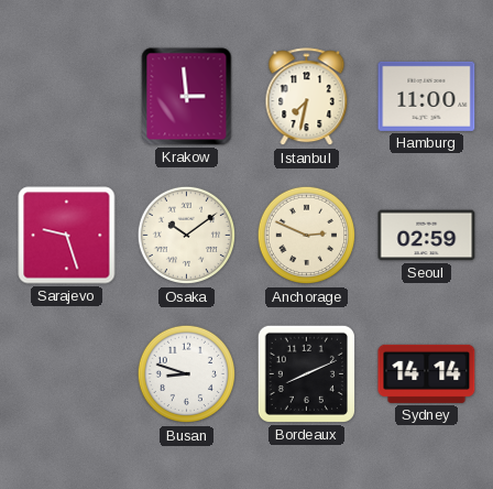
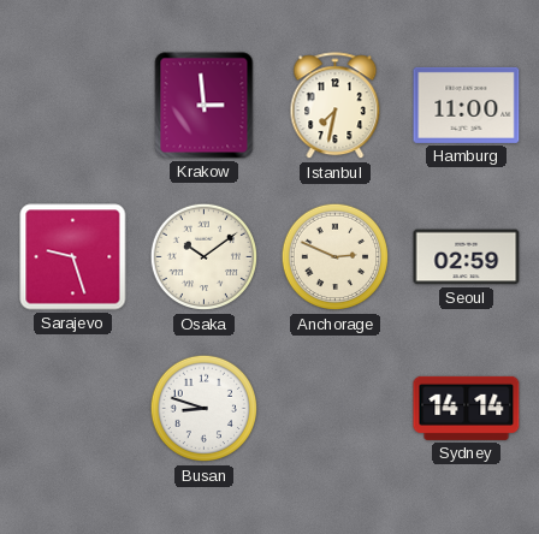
Bordeaux: 8:11 -> none (306, 373)
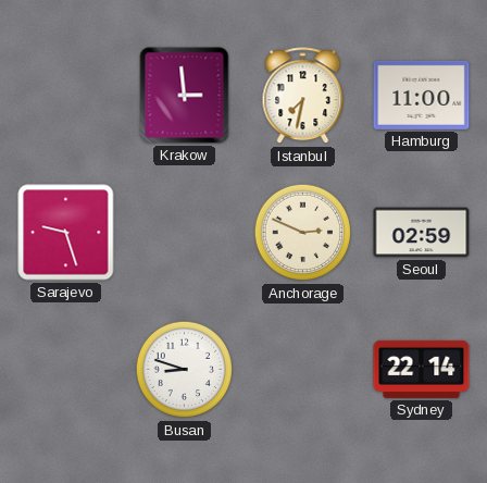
Osaka: 10:09 -> none (205, 257)
Sydney: 14:14 -> 22:14 (422, 369)
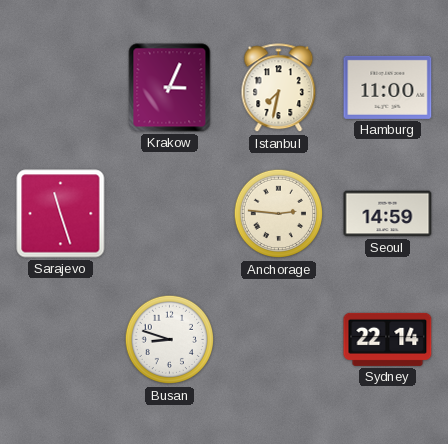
Krakow: 2:59 -> 3:04 (170, 88)
Sarajevo: 9:27 -> 11:27 (61, 214)
Anchorage: 2:49 -> 2:46 (279, 214)
Seoul: 02:59 -> 14:59 (388, 214)
